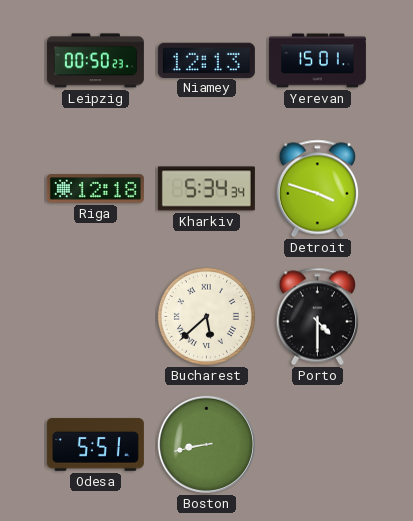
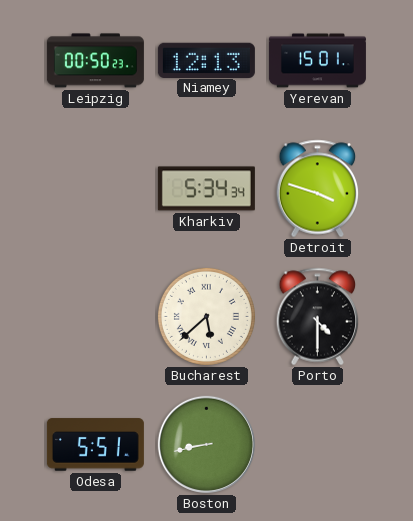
Riga: 12:18 -> none (95, 189)
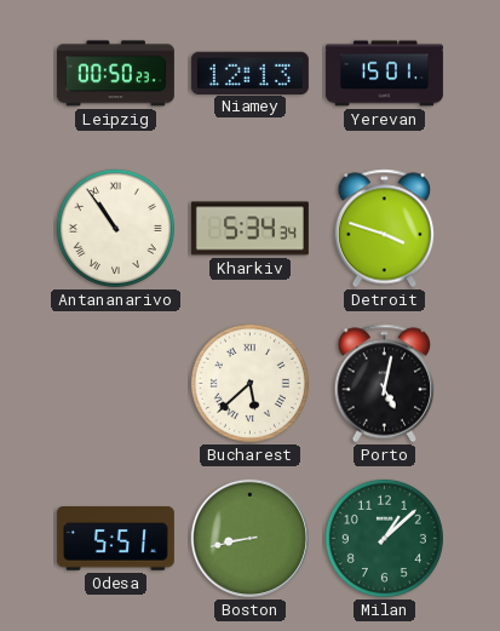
Antananarivo: none -> 10:54 (115, 228)
Porto: 4:30 -> 5:02 (385, 384)
Milan: none -> 1:08 (384, 538)
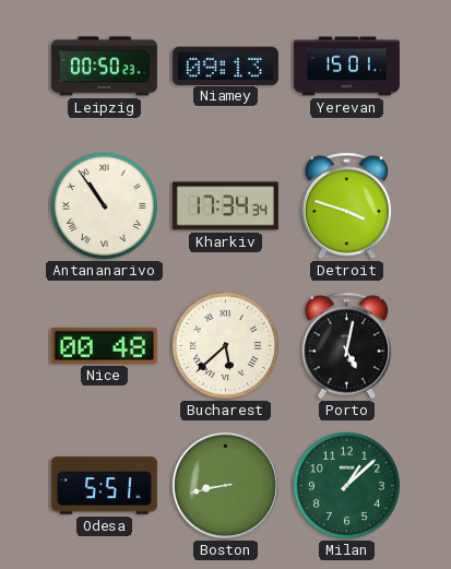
Niamey: 12:13 -> 09:13 (225, 66)
Kharkiv: 5:34 -> 17:34 (225, 206)
Nice: none -> 00:48 (104, 345)
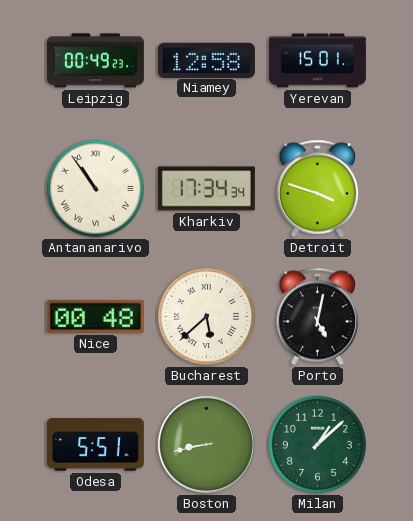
Leipzig: 00:50 -> 00:49 (95, 61)
Niamey: 09:13 -> 12:58 (206, 60)
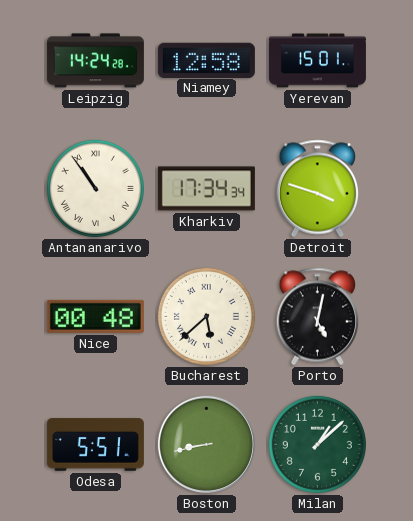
Leipzig: 00:49 -> 14:24 (95, 61)
